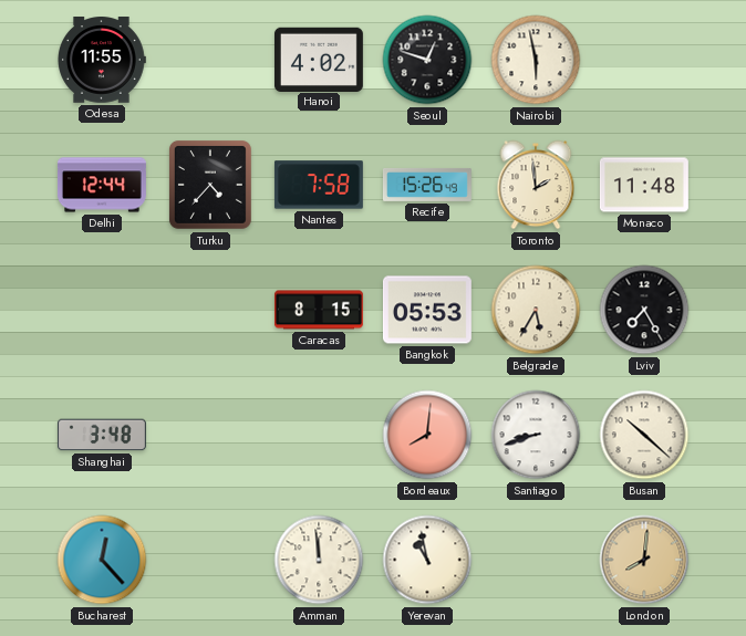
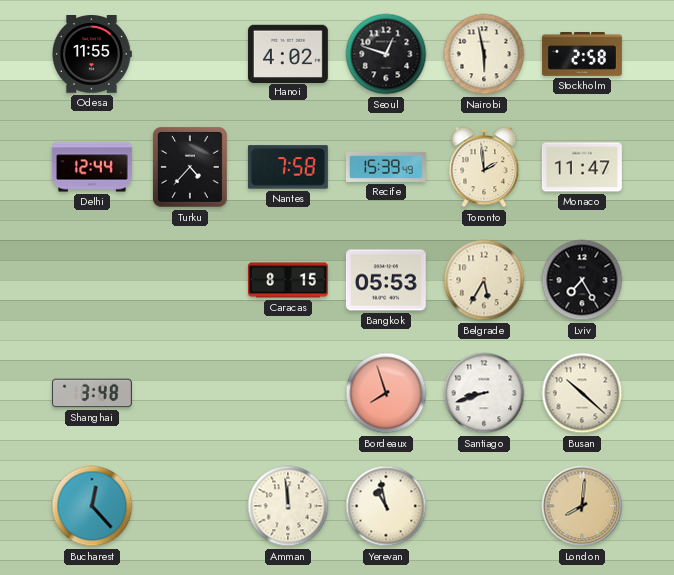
Stockholm: none -> 2:58 (582, 55)
Recife: 15:26 -> 15:39 (386, 167)
Monaco: 11:48 -> 11:47 (582, 167)
Bordeaux: 8:01 -> 7:57 (386, 393)
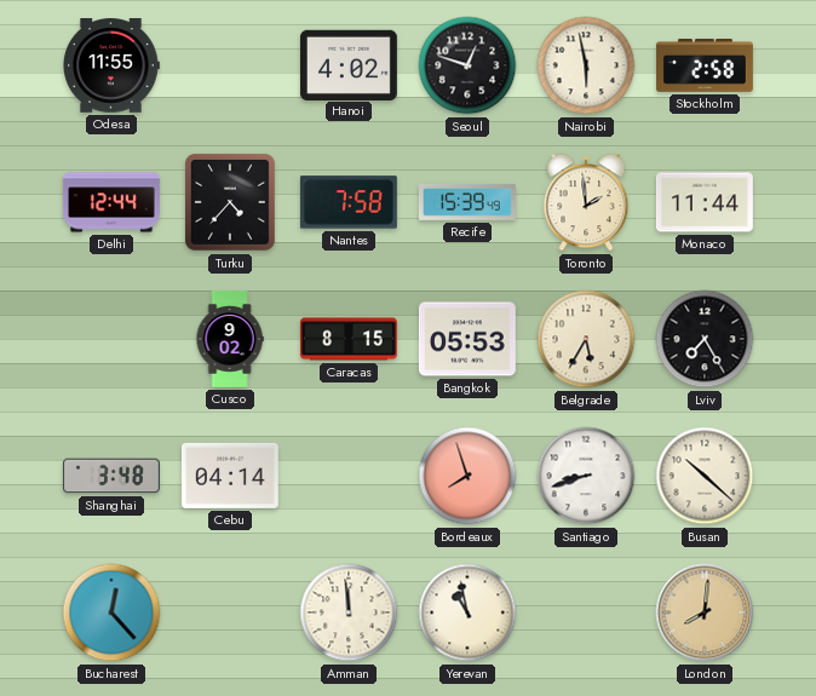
Monaco: 11:47 -> 11:44 (705, 202)
Cusco: none -> 9:02 (230, 340)
Cebu: none -> 04:14 (230, 476)
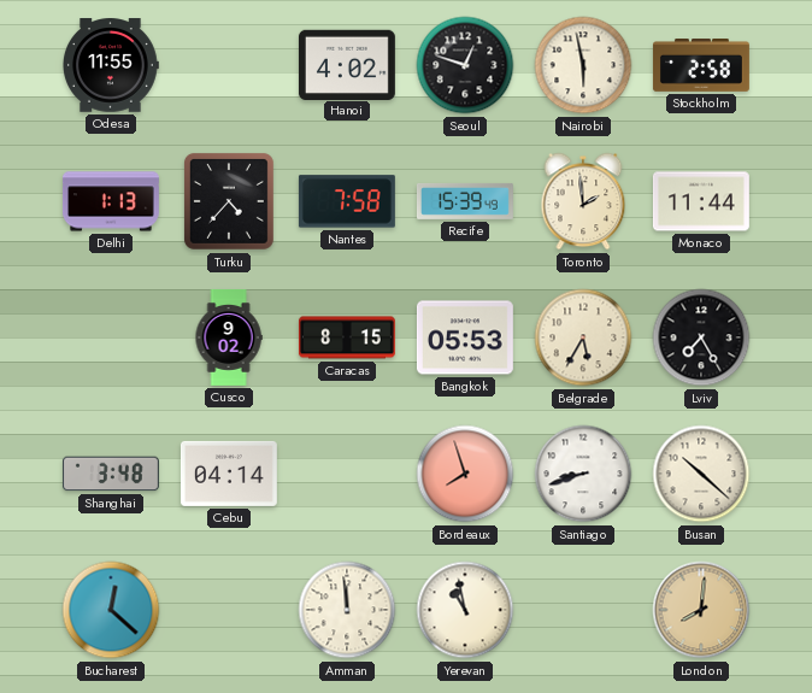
Delhi: 12:44 -> 1:13 (111, 201)
Bucharest: 12:23 -> 12:22 (111, 610)
